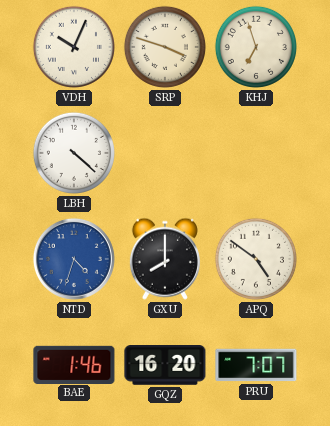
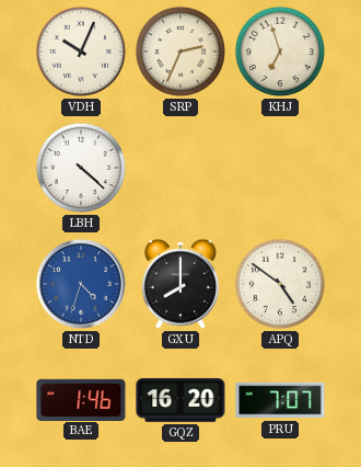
SRP: 3:48 -> 2:34 (180, 52)
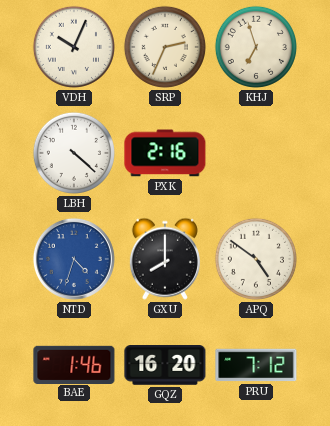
PXK: none -> 2:16 (165, 153)
PRU: 7:07 -> 7:12 (256, 365)
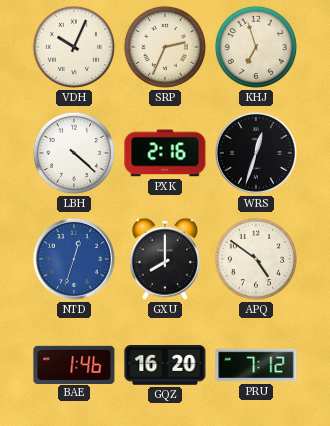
WRS: none -> 12:33 (256, 153)
NTD: 4:33 -> 12:33 (74, 259)
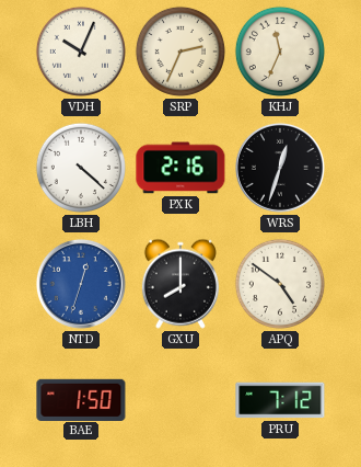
KHJ: 6:57 -> 11:34 (280, 52)
BAE: 1:46 -> 1:50 (81, 399)
GQZ: 16:20 -> none (165, 366)
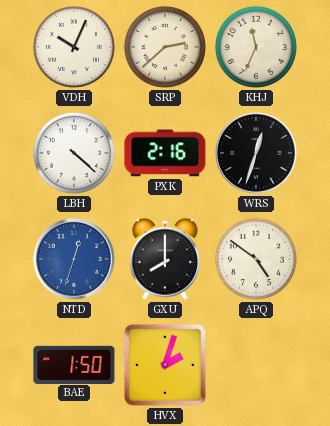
SRP: 2:34 -> 2:38 (165, 47)
HVX: none -> 2:03 (165, 365)
PRU: 7:12 -> none (280, 400)
